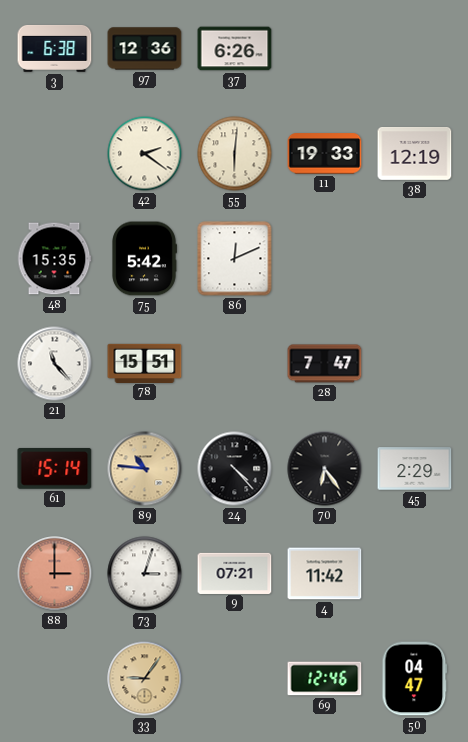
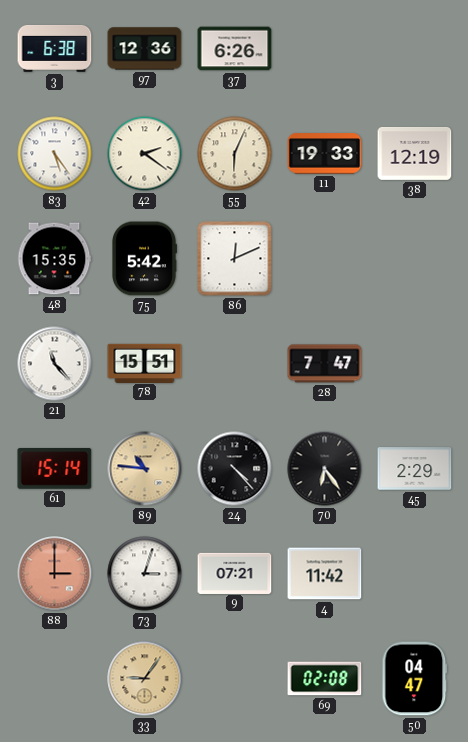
83: none -> 5:24 (55, 154)
55: 6:01 -> 6:04 (235, 154)
69: 12:46 -> 02:08 (325, 679)
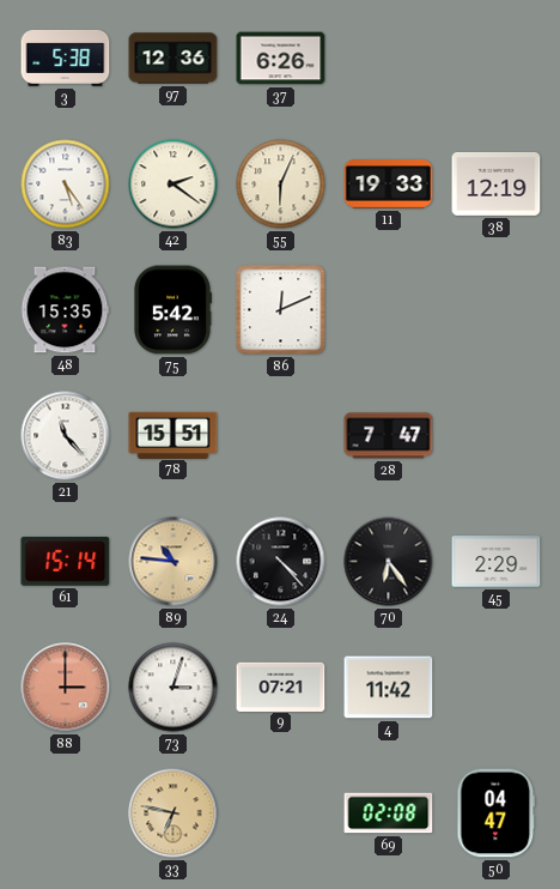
3: 6:38 -> 5:38 (66, 58)
33: 9:06 -> 6:47 (174, 814)
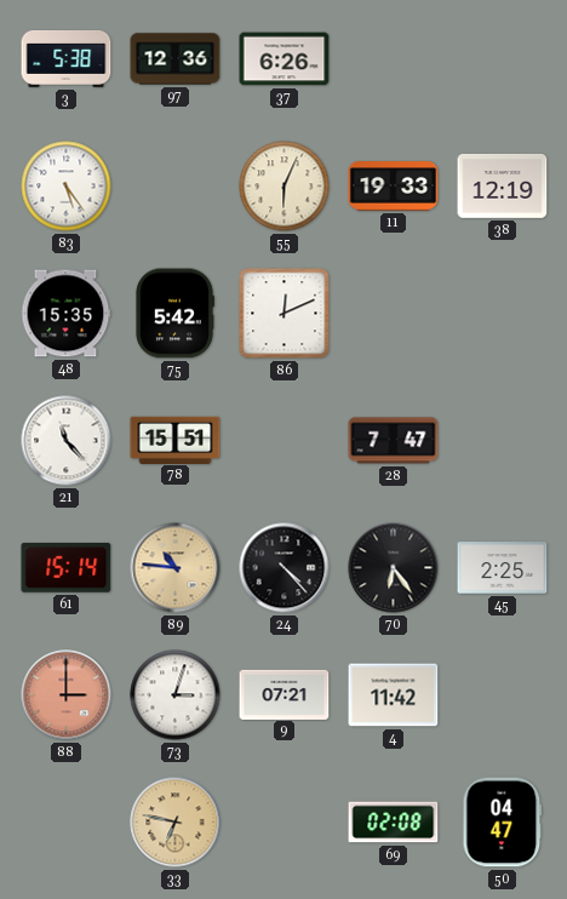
42: 2:21 -> none (174, 185)
45: 2:29 -> 2:25 (503, 568)
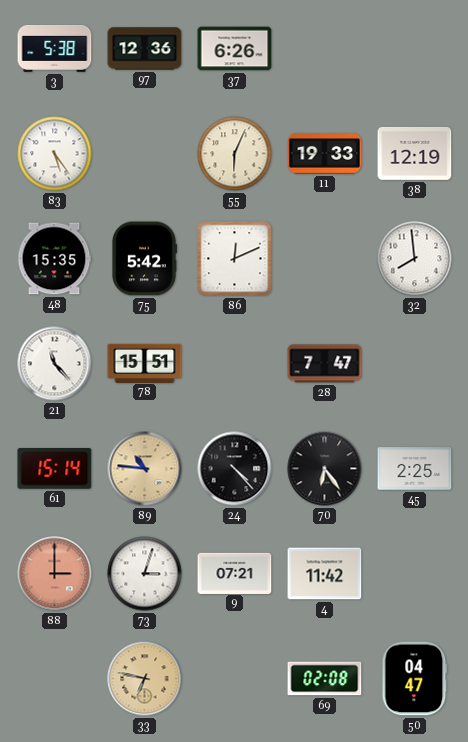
32: none -> 7:59 (415, 259)
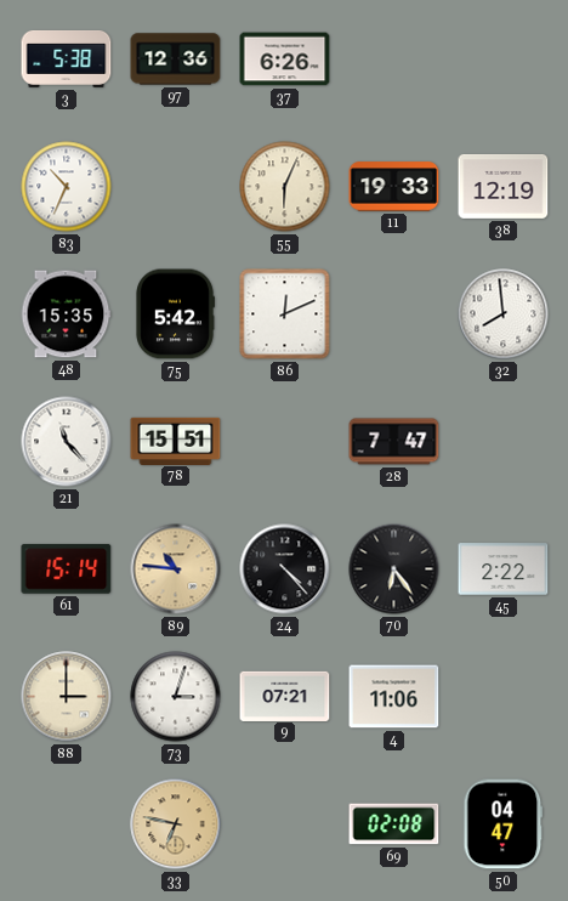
83: 5:24 -> 10:34 (67, 187)
45: 2:25 -> 2:22 (504, 569)
88 dial: salmon -> cream (67, 697)
4: 11:42 -> 11:06 (394, 697)
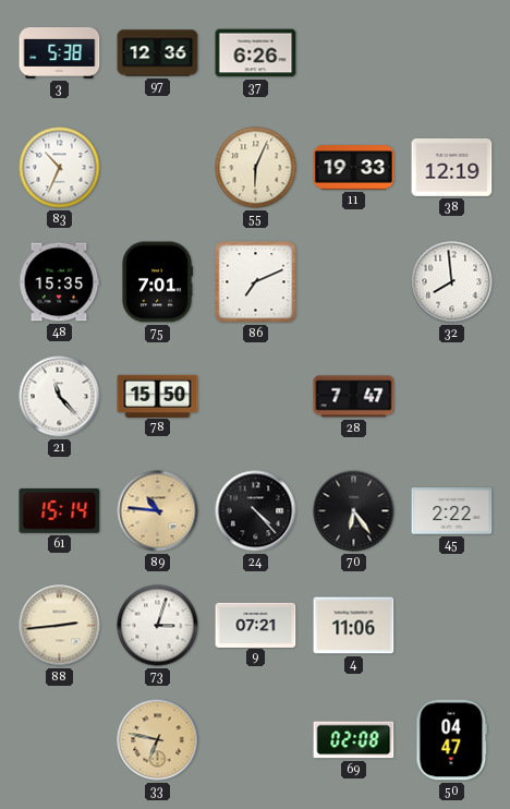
75: 5:42 -> 7:01 (157, 282)
86: 12:11 -> 7:11 (256, 282)
78: 15:51 -> 15:50 (158, 396)
88: 3:00 -> 2:44 (60, 626)
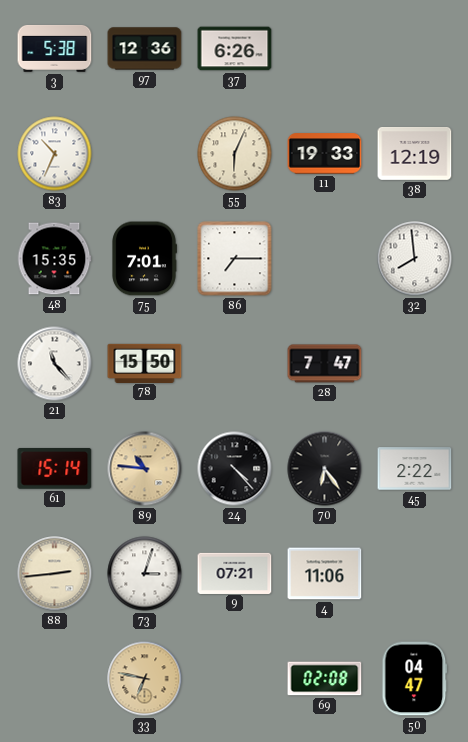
86: 7:11 -> 7:15 (235, 259)
